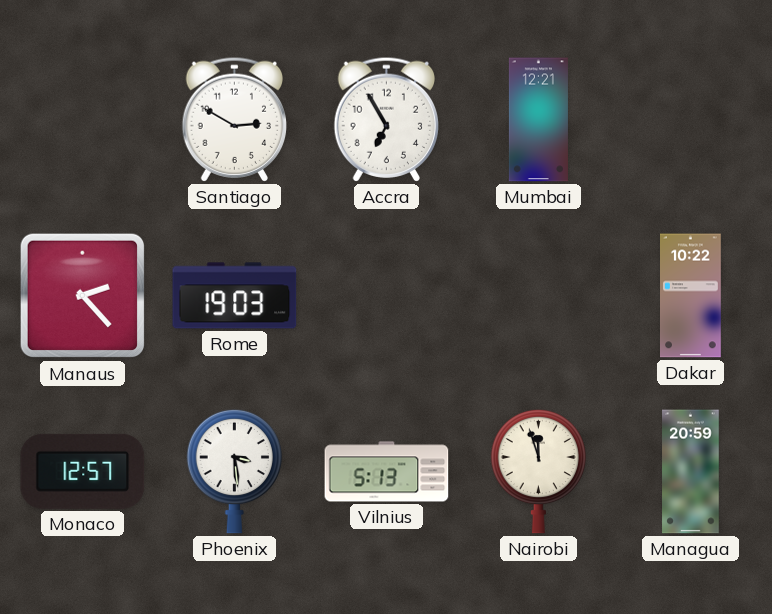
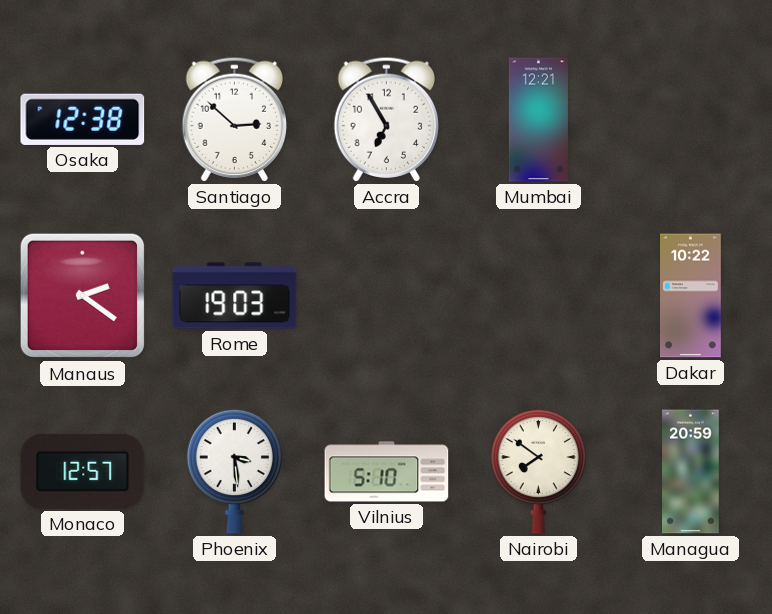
Osaka: none -> 12:38 (83, 119)
Santiago: 2:50 -> 2:52 (234, 119)
Manaus: 2:23 -> 2:21 (83, 296)
Vilnius: 5:13 -> 5:10 (387, 472)
Nairobi: 11:57 -> 7:51 (538, 471)
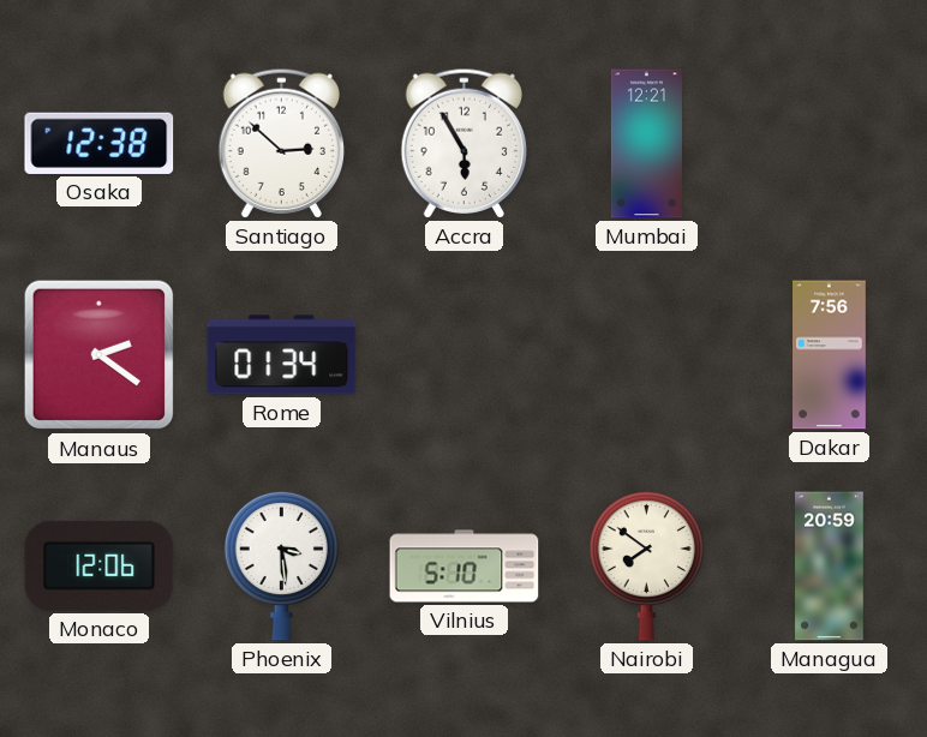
Accra: 6:55 -> 5:55 (463, 143)
Rome: 19:03 -> 01:34 (282, 355)
Dakar: 10:22 -> 7:56 (830, 355)
Monaco: 12:57 -> 12:06 (100, 565)
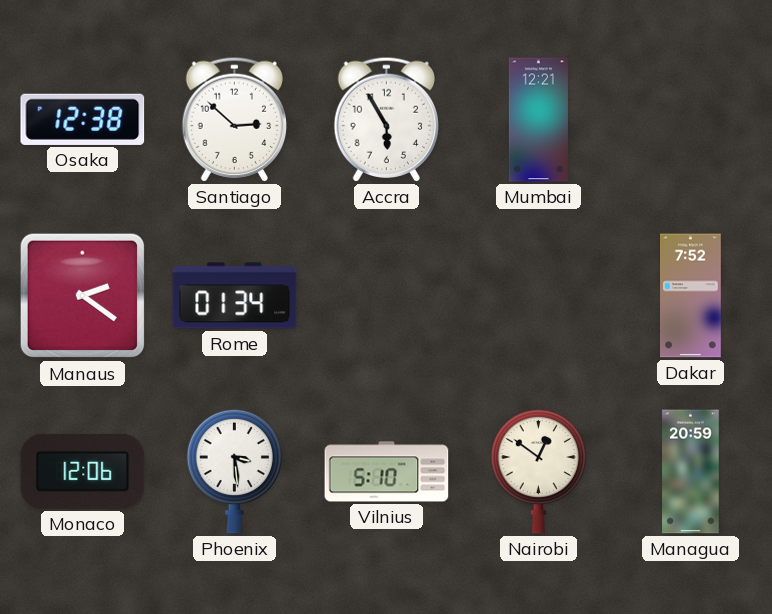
Dakar: 7:56 -> 7:52 (691, 296)
Nairobi: 7:51 -> 12:51 (538, 471)
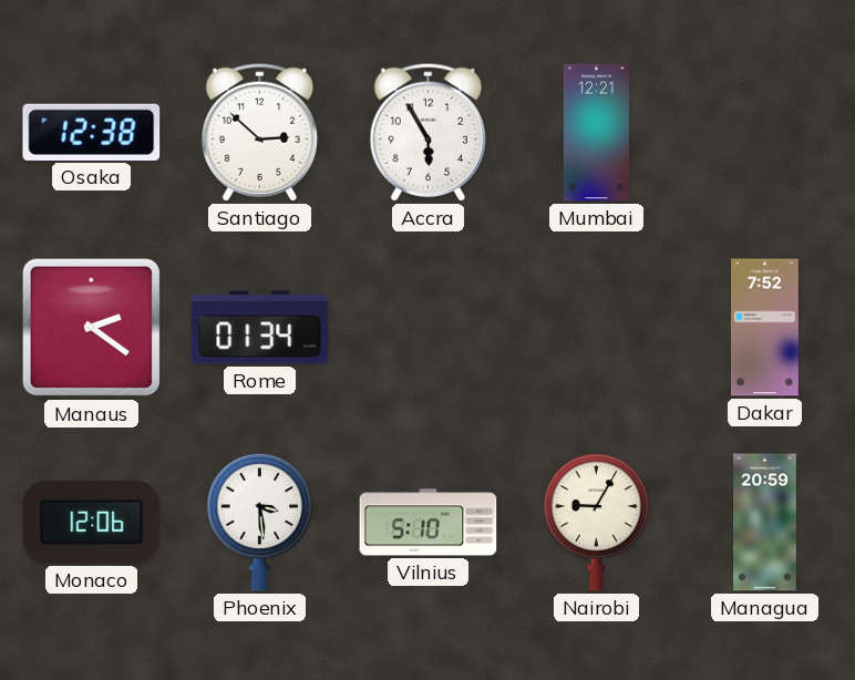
Nairobi: 12:51 -> 9:05 (596, 522)
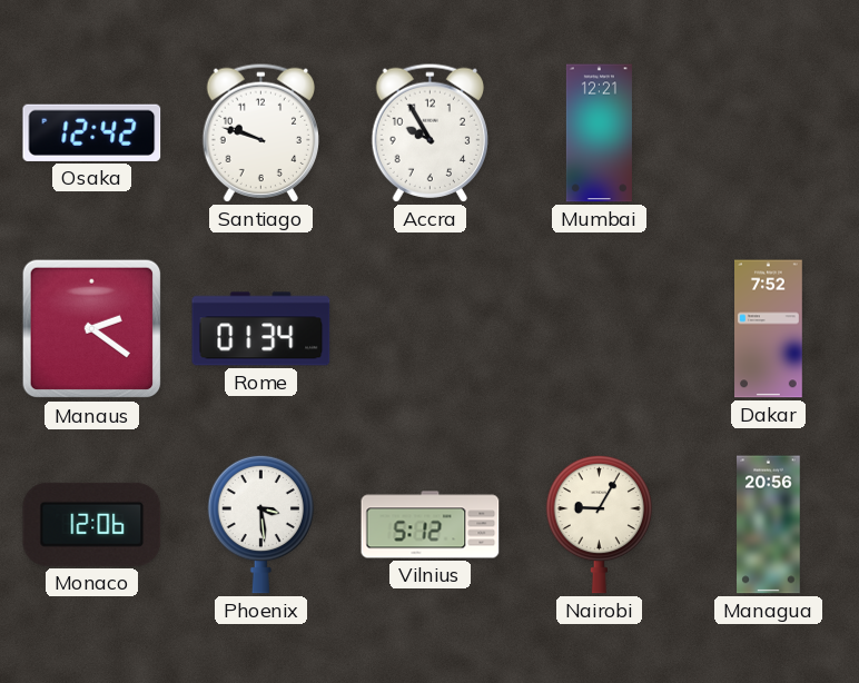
Osaka: 12:38 -> 12:42 (92, 132)
Santiago: 2:52 -> 9:48 (260, 132)
Accra: 5:55 -> 9:55 (429, 132)
Vilnius: 5:10 -> 5:12 (431, 525)
Managua: 20:59 -> 20:56 (769, 525)
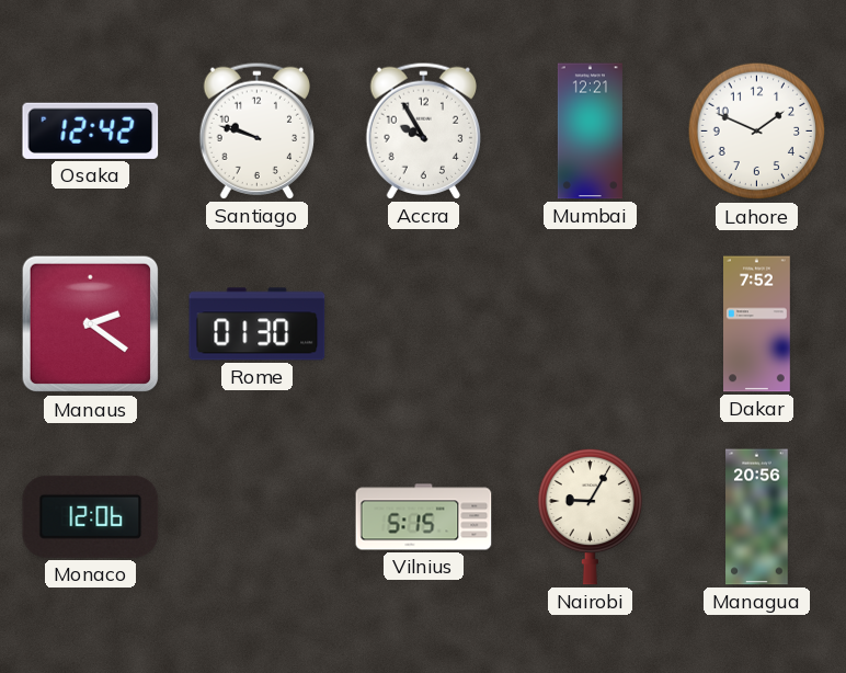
Lahore: none -> 1:49 (757, 132)
Rome: 01:34 -> 01:30 (258, 324)
Phoenix: 3:29 -> none (260, 524)
Vilnius: 5:12 -> 5:15 (424, 517)
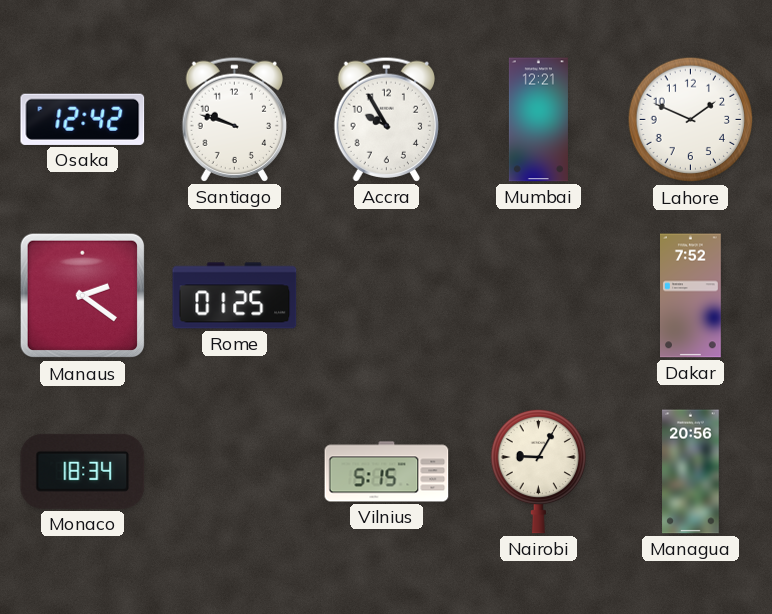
Rome: 01:30 -> 01:25 (235, 296)
Monaco: 12:06 -> 18:34 (83, 471)
